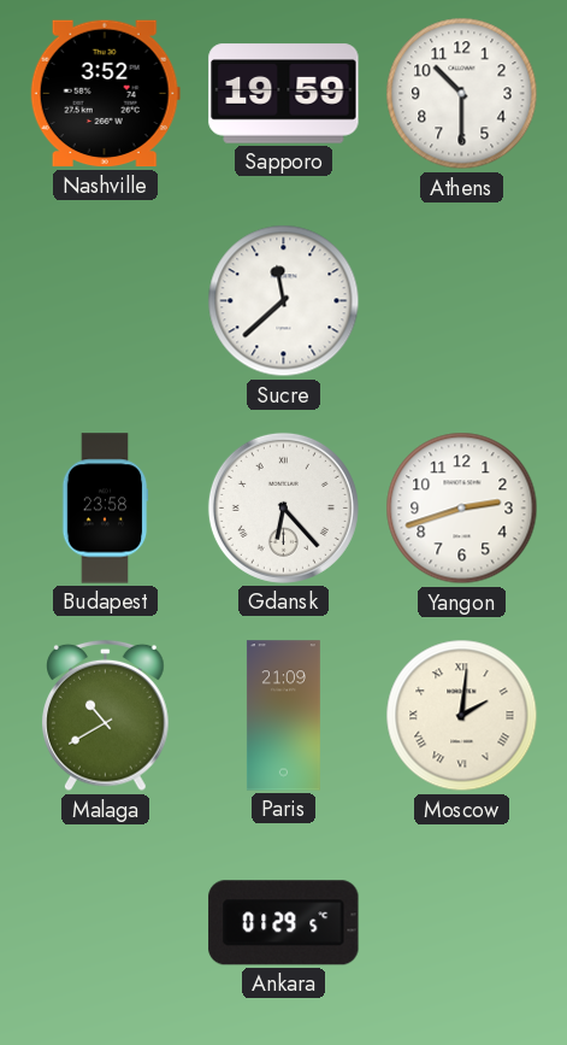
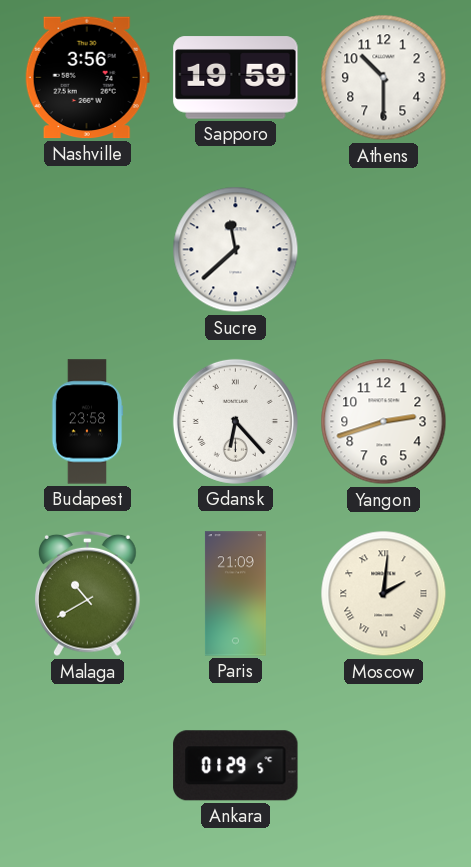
Nashville: 3:52 -> 3:56 (87, 78)
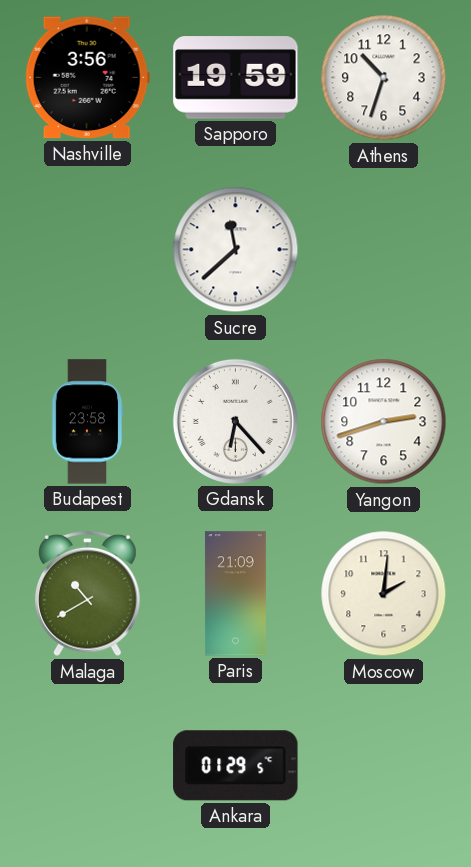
Athens: 10:30 -> 10:33 (384, 78)
Moscow numerals: Roman -> Arabic (384, 594)
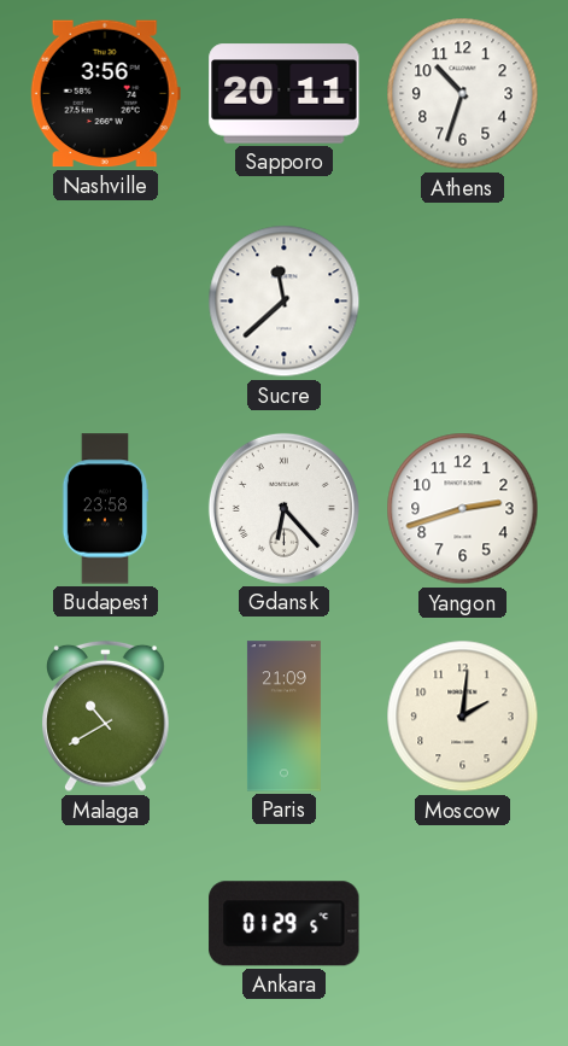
Sapporo: 19:59 -> 20:11 (285, 94)
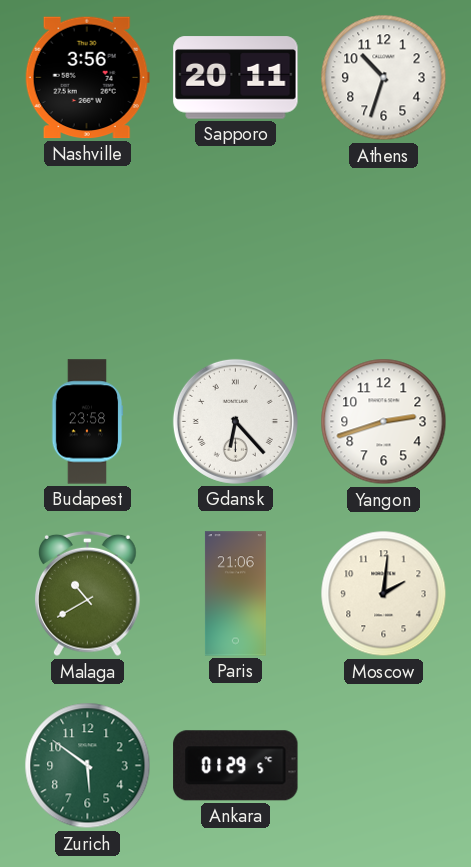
Sucre: 11:38 -> none (285, 302)
Paris: 21:09 -> 21:06 (235, 594)
Zurich: none -> 5:51 (88, 766)
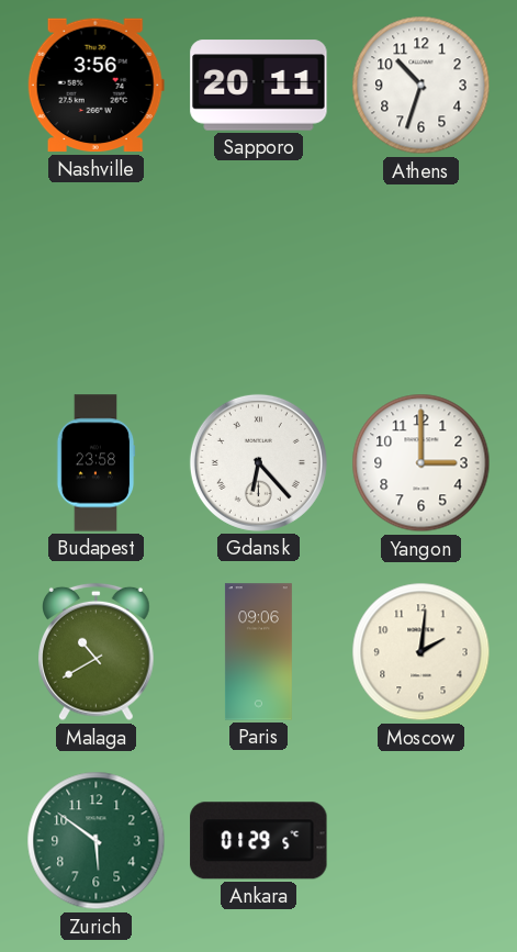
Yangon: 2:42 -> 3:00 (422, 463)
Paris: 21:06 -> 09:06 (258, 652)
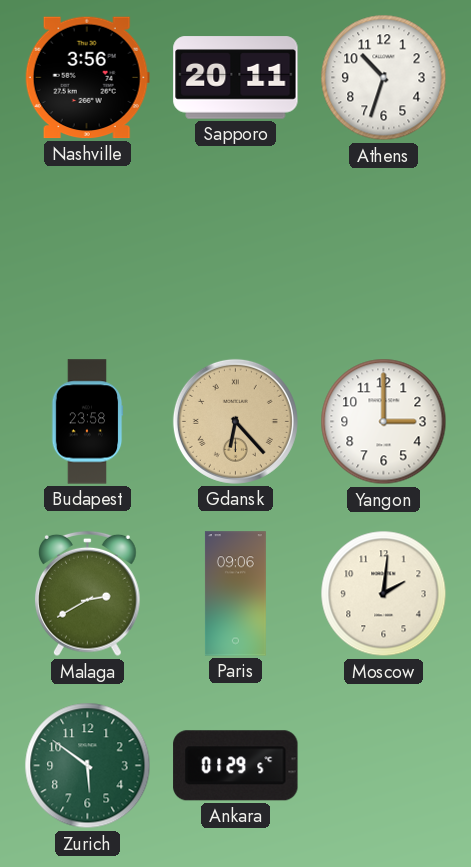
Gdansk dial: white -> champagne (235, 421)
Malaga: 10:40 -> 2:40 (88, 594)
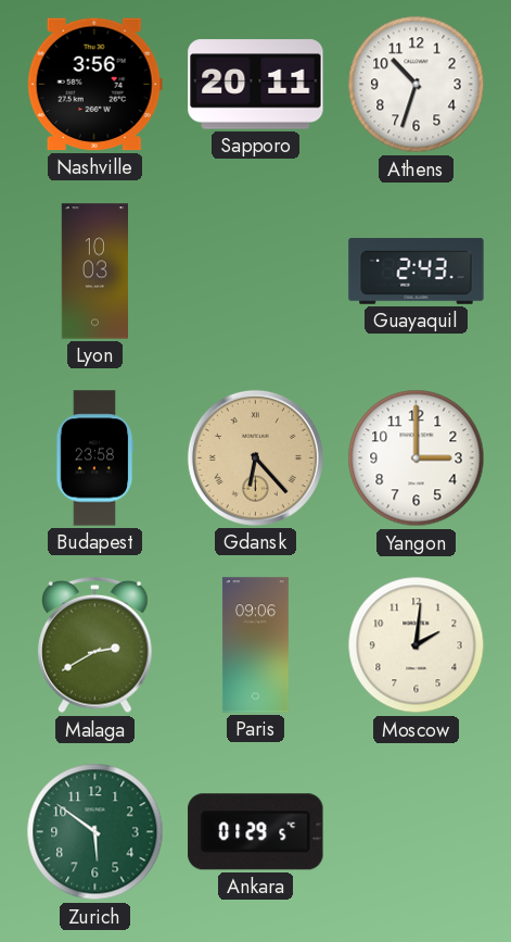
Lyon: none -> 10:03 (94, 272)
Guayaquil: none -> 2:43 (417, 272)
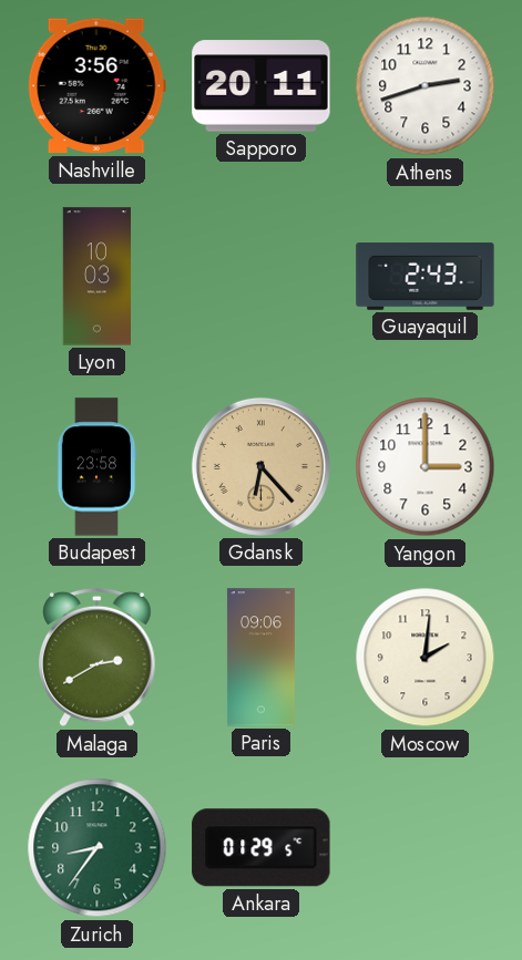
Athens: 10:33 -> 2:42 (426, 86)
Zurich: 5:51 -> 8:36 (98, 848)
